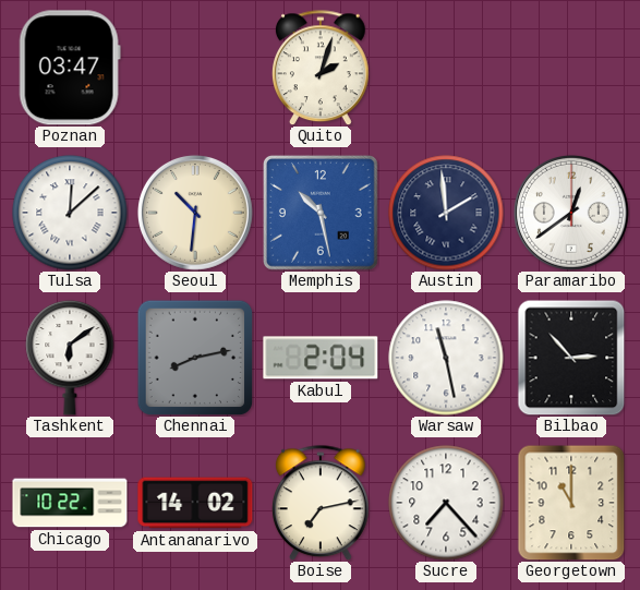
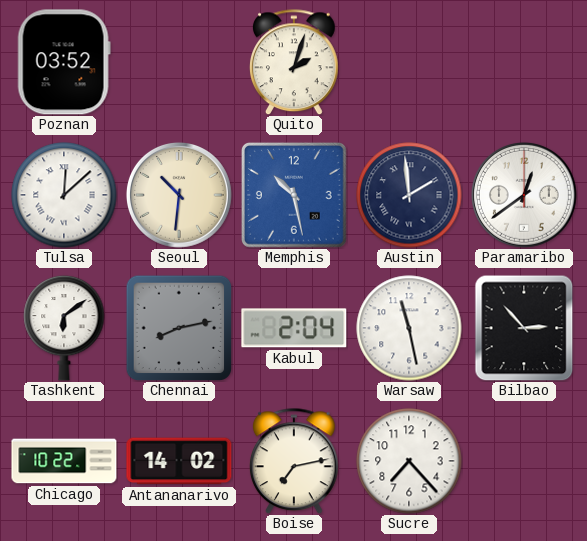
Poznan: 03:47 -> 03:52 (64, 62)
Georgetown: 11:00 -> none (571, 503)
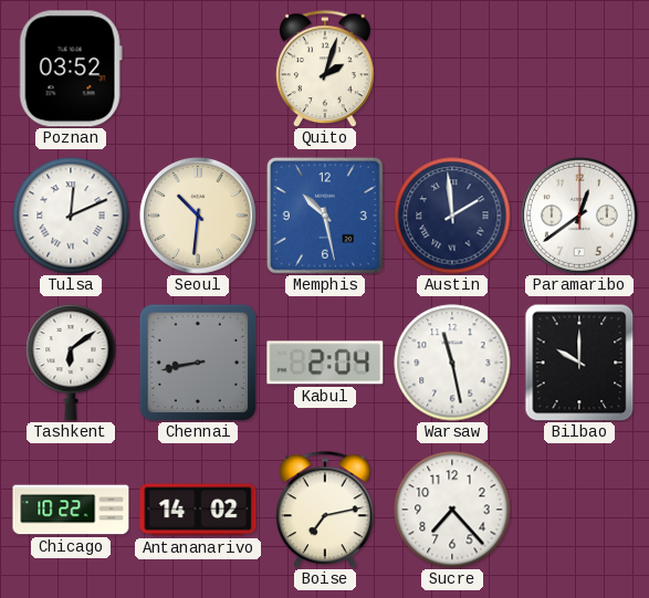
Tulsa: 12:08 -> 12:11 (71, 216)
Chennai: 8:13 -> 8:43 (198, 363)
Bilbao: 2:53 -> 10:00 (579, 363)
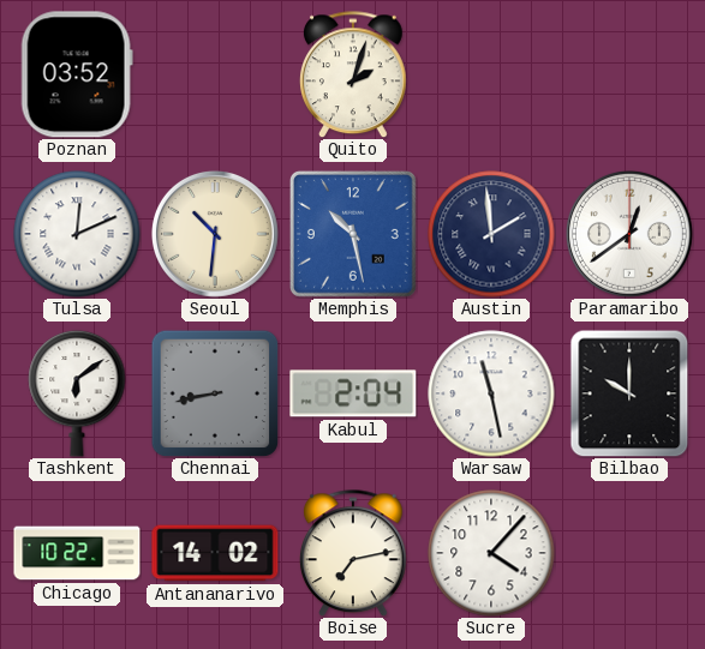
Sucre: 7:23 -> 4:07 (491, 553)
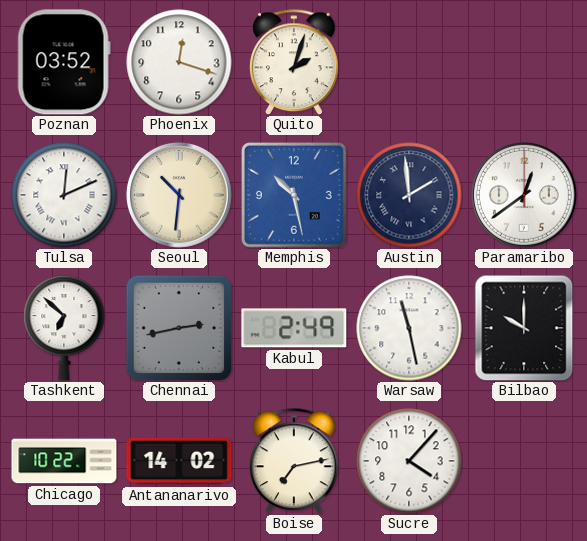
Phoenix: none -> 12:18 (179, 62)
Tashkent: 6:09 -> 6:52 (64, 328)
Chennai: 8:43 -> 2:43 (179, 328)
Kabul: 2:04 -> 2:49 (294, 328)
